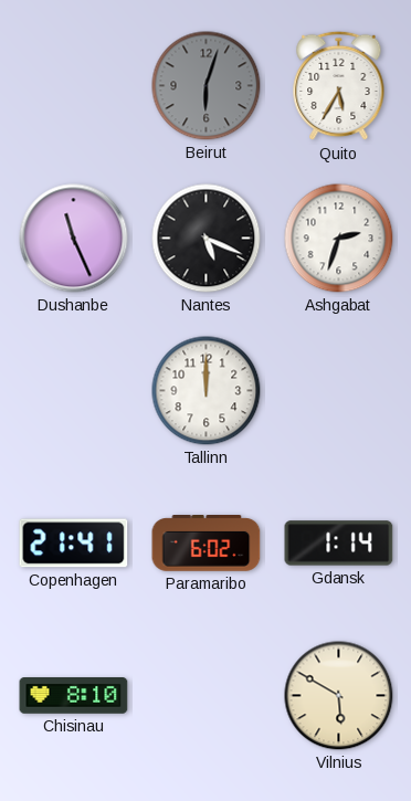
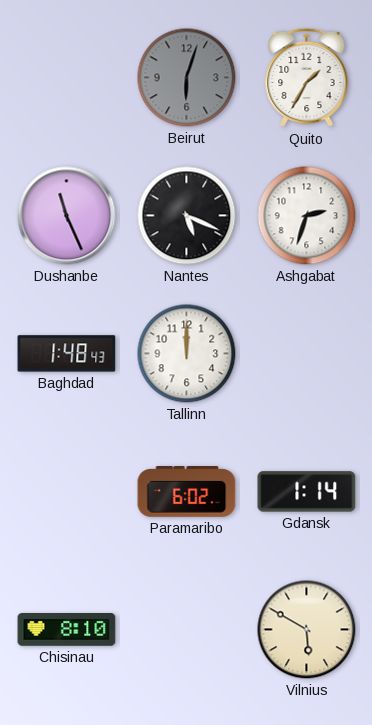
Quito: 5:35 -> 1:35 (307, 78)
Baghdad: none -> 1:48 (67, 354)
Copenhagen: 21:41 -> none (74, 544)
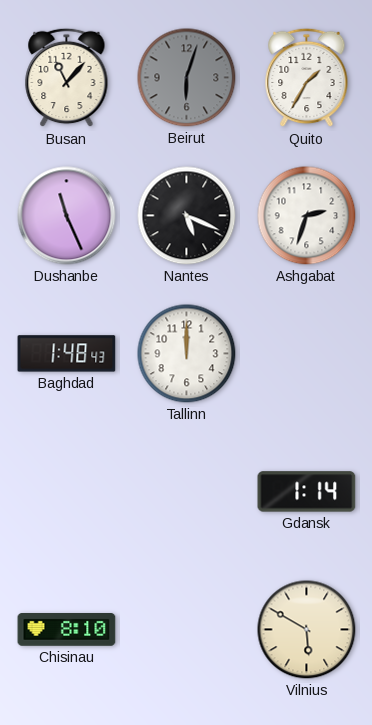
Busan: none -> 11:07 (67, 78)
Paramaribo: 6:02 -> none (187, 492)
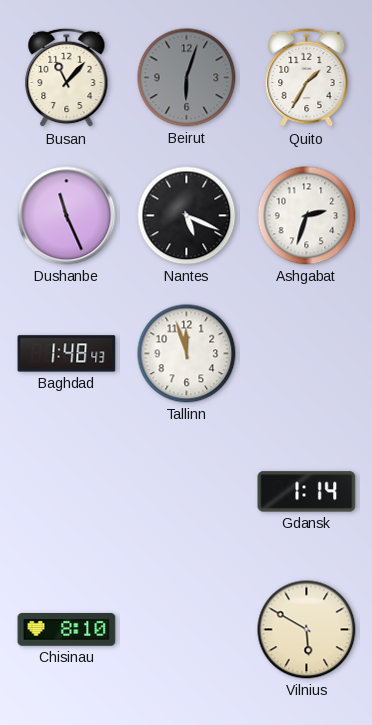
Tallinn: 12:00 -> 11:57 (187, 354)
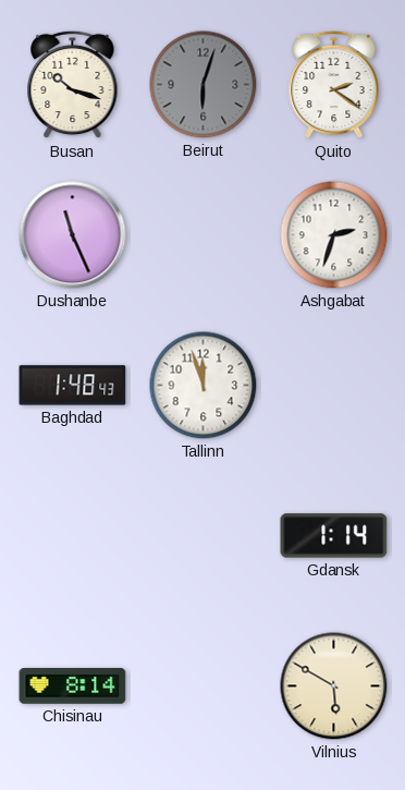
Busan: 11:07 -> 10:18 (73, 85)
Quito: 1:35 -> 2:21 (334, 85)
Nantes: 5:19 -> none (187, 216)
Chisinau: 8:10 -> 8:14 (73, 686)
